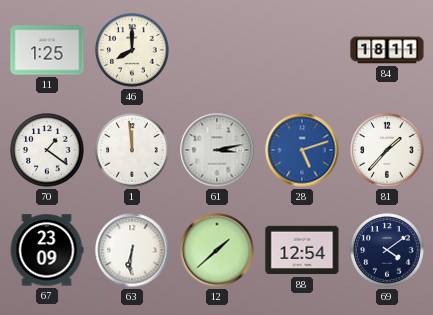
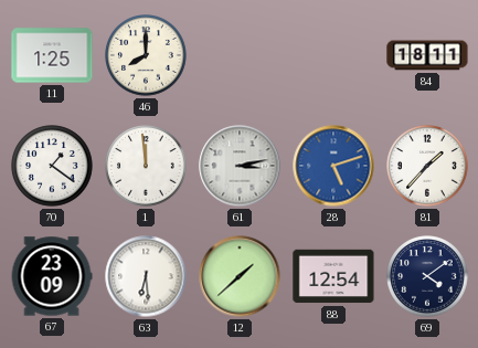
63: 6:31 -> 6:29 (146, 276)
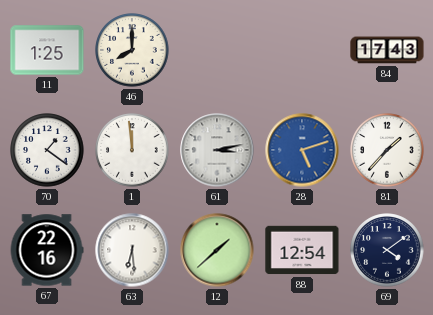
84: 18:11 -> 17:43 (387, 50)
67: 23:09 -> 22:16 (47, 250)
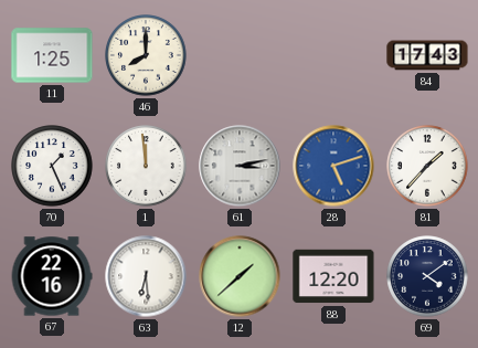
70: 1:21 -> 1:26 (52, 166)
88: 12:54 -> 12:20 (333, 276)
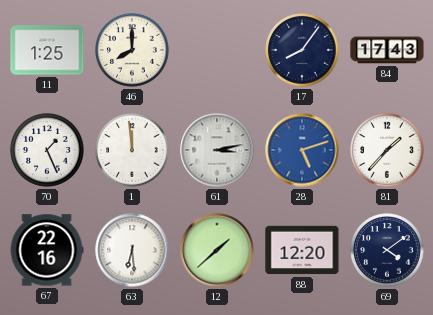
17: none -> 8:06 (302, 50)
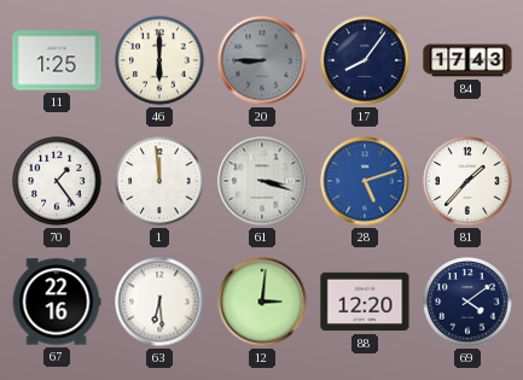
46: 8:00 -> 6:00 (159, 60)
20: none -> 8:45 (262, 60)
70: 1:26 -> 1:24 (57, 181)
61: 3:13 -> 3:18 (262, 181)
12: 1:38 -> 3:01 (262, 302)
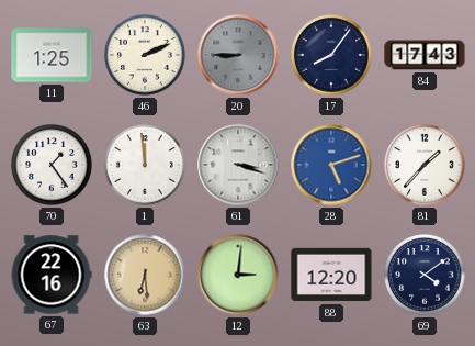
46: 6:00 -> 2:11 (145, 55)
63 dial: white -> champagne (145, 275)
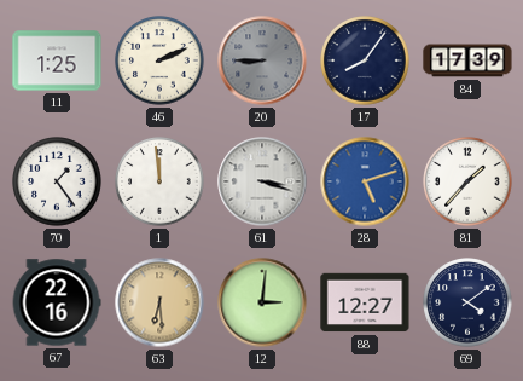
84: 17:43 -> 17:39 (467, 60)
88: 12:20 -> 12:27 (365, 302)
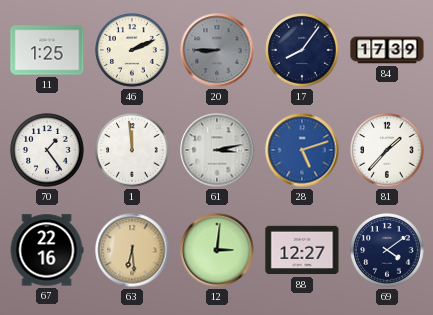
61: 3:18 -> 3:13 (217, 150)
